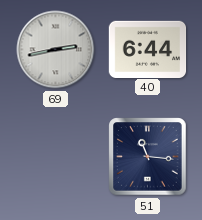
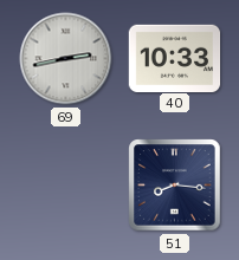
40: 6:44 -> 10:33 (175, 58)
51: 11:16 -> 8:16 (175, 186)
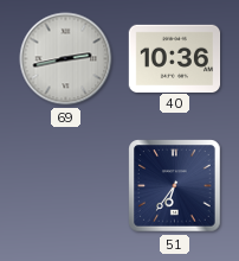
40: 10:33 -> 10:36 (175, 58)
51: 8:16 -> 6:36 (175, 186)
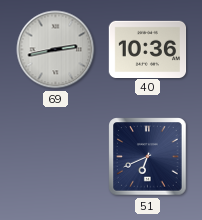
51: 6:36 -> 6:41 (148, 157)
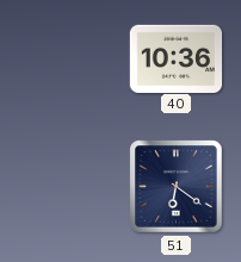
69: 2:43 -> none (56, 50)
51: 6:41 -> 6:21 (177, 187)
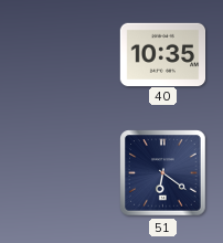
40: 10:36 -> 10:35 (163, 54)
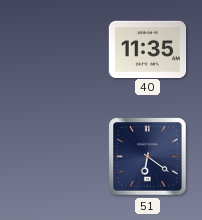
40: 10:35 -> 11:35 (148, 49)
